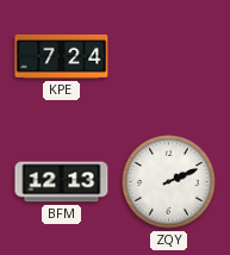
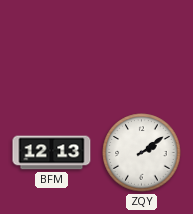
KPE: 7:24 -> none (62, 56)
ZQY: 2:11 -> 2:09 (142, 153)
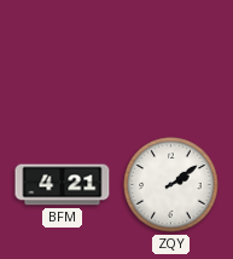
BFM: 12:13 -> 4:21 (63, 185)
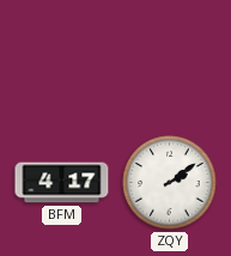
BFM: 4:21 -> 4:17 (62, 183)
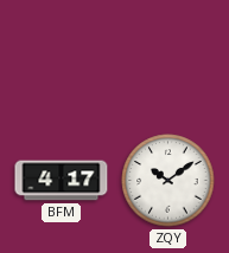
ZQY: 2:09 -> 10:09 (168, 181)
